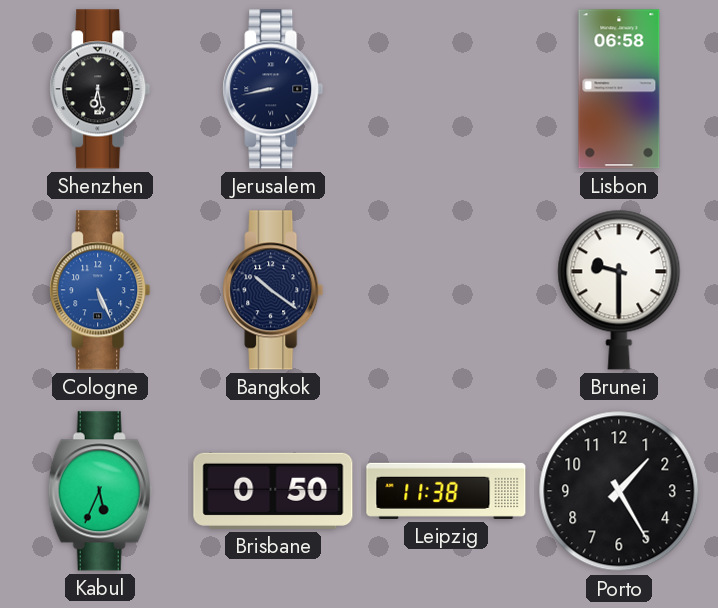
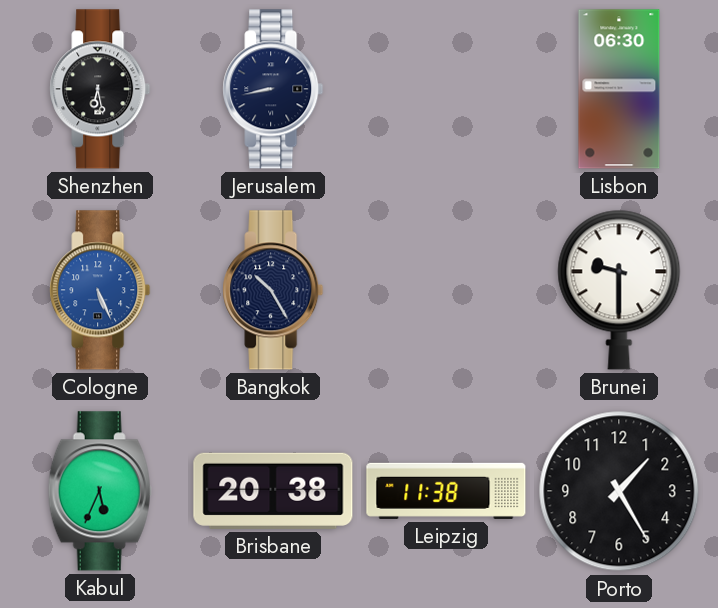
Lisbon: 06:58 -> 06:30 (619, 89)
Bangkok: 10:21 -> 10:25 (273, 290)
Brisbane: 0:50 -> 20:38 (273, 491)
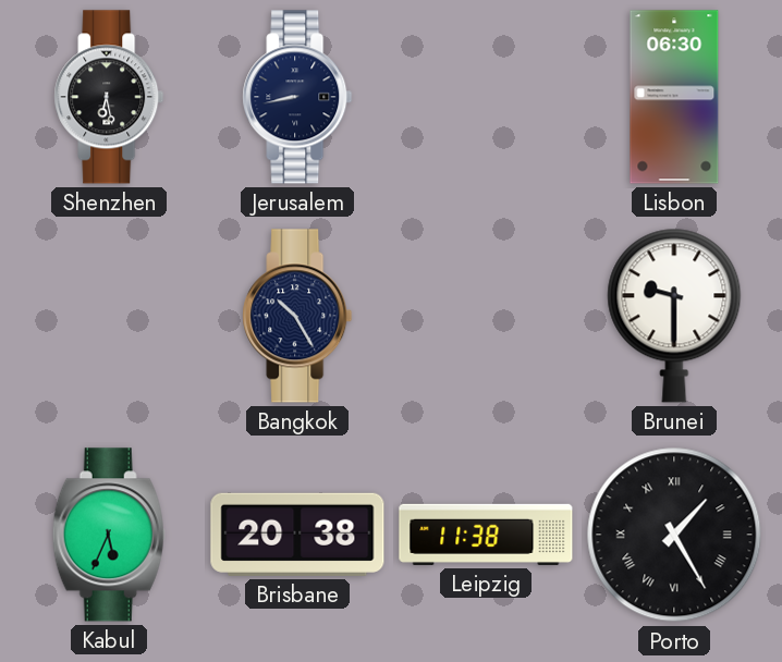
Cologne: 5:26 -> none (100, 290)
Porto numerals: Arabic -> Roman (674, 535)
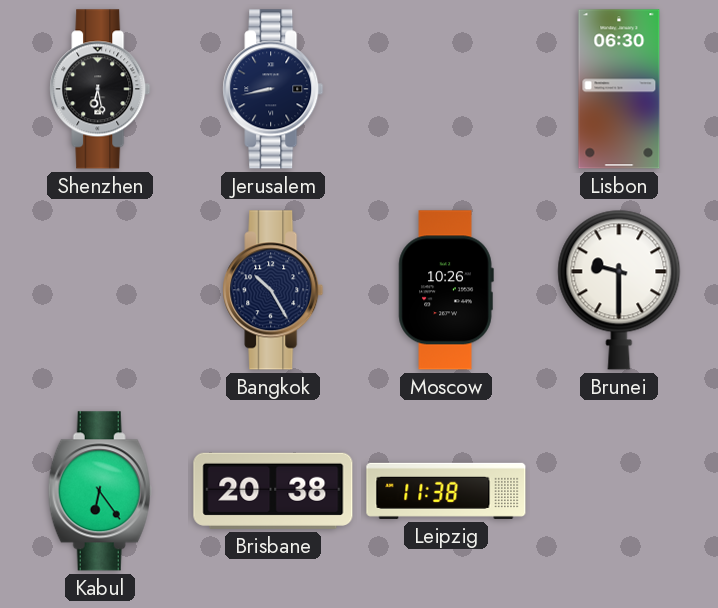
Moscow: none -> 10:26 (446, 290)
Kabul: 5:34 -> 6:24 (100, 491)
Porto: 1:25 -> none (674, 535)
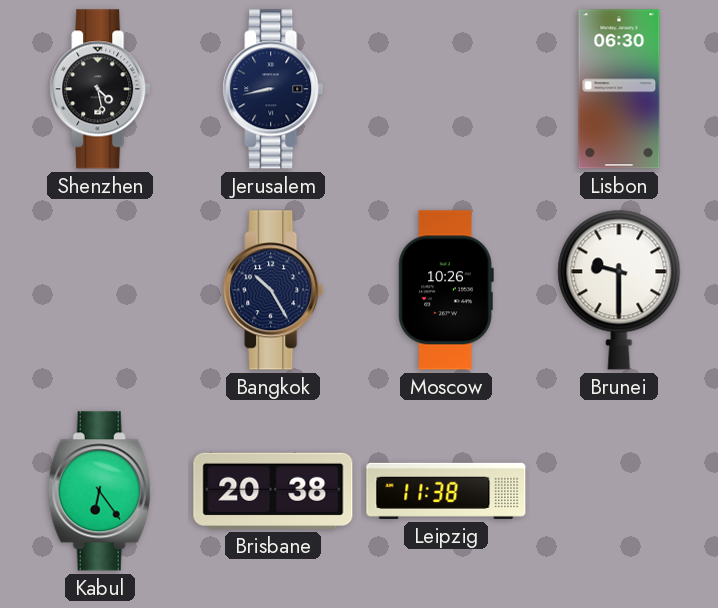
Shenzhen: 6:28 -> 4:28 (100, 89)
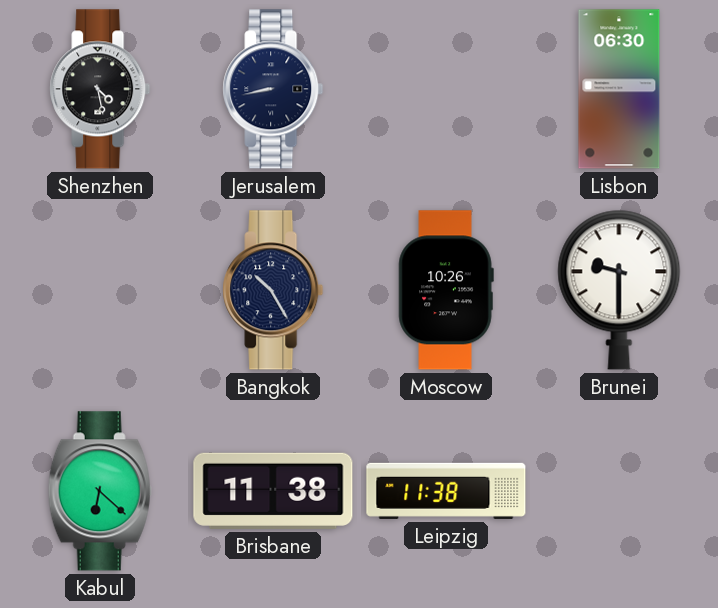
Kabul: 6:24 -> 6:22 (100, 491)
Brisbane: 20:38 -> 11:38 (273, 491)
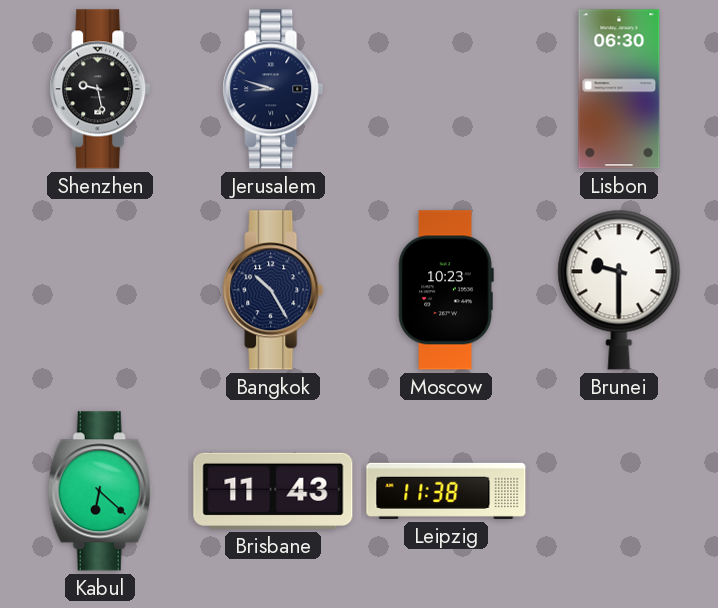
Shenzhen: 4:28 -> 9:28 (100, 89)
Jerusalem: 8:43 -> 8:48 (273, 89)
Moscow: 10:26 -> 10:23 (446, 290)
Brisbane: 11:38 -> 11:43 (273, 491)
